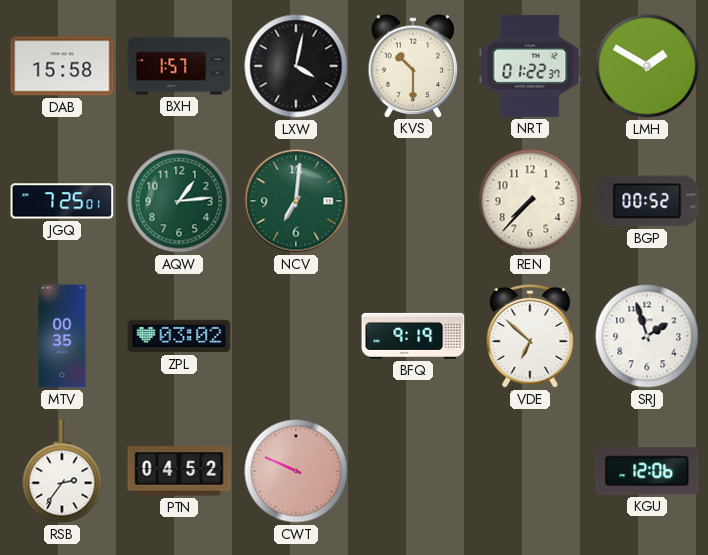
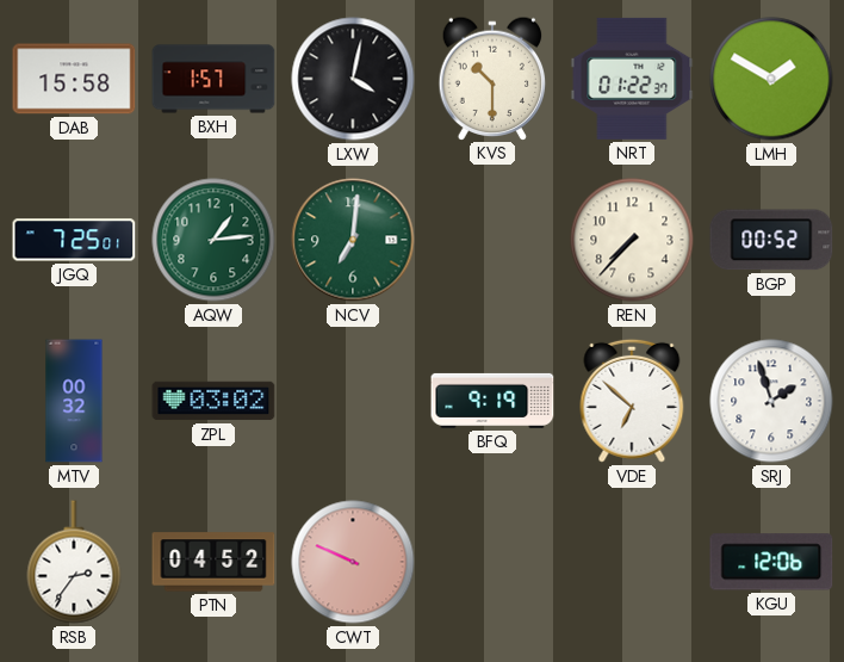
MTV: 00:35 -> 00:32 (74, 401)
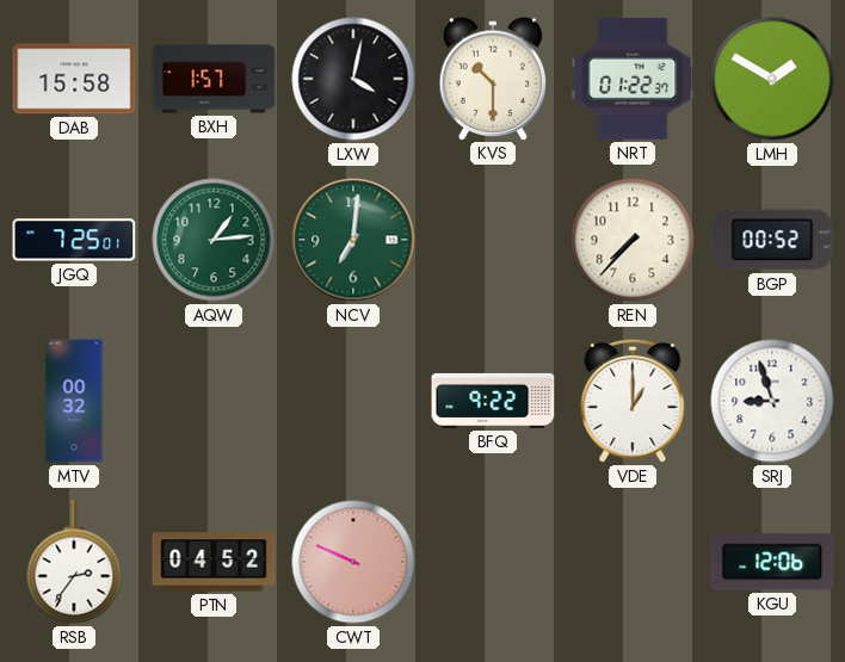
ZPL: 03:02 -> none (213, 401)
BFQ: 9:19 -> 9:22 (493, 401)
VDE: 6:52 -> 1:00 (633, 401)
SRJ: 1:57 -> 8:57 (772, 401)
